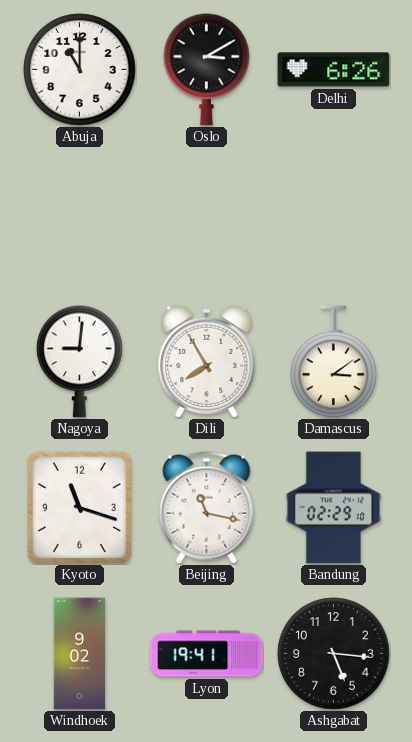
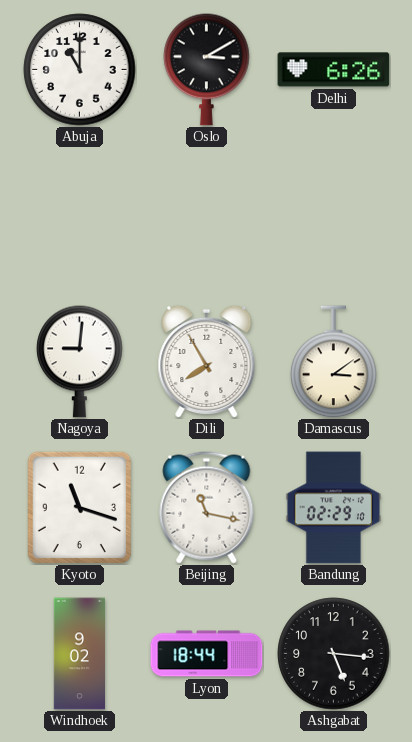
Lyon: 19:41 -> 18:44 (207, 654)
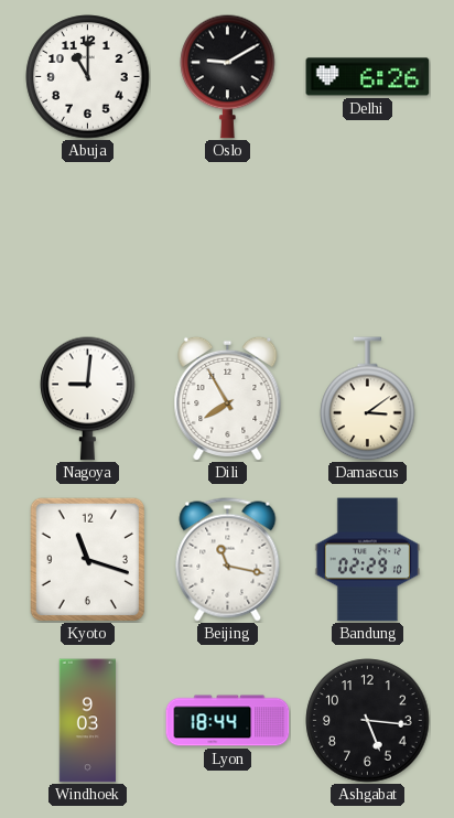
Oslo: 3:10 -> 9:10 (228, 76)
Windhoek: 9:02 -> 9:03 (88, 721)
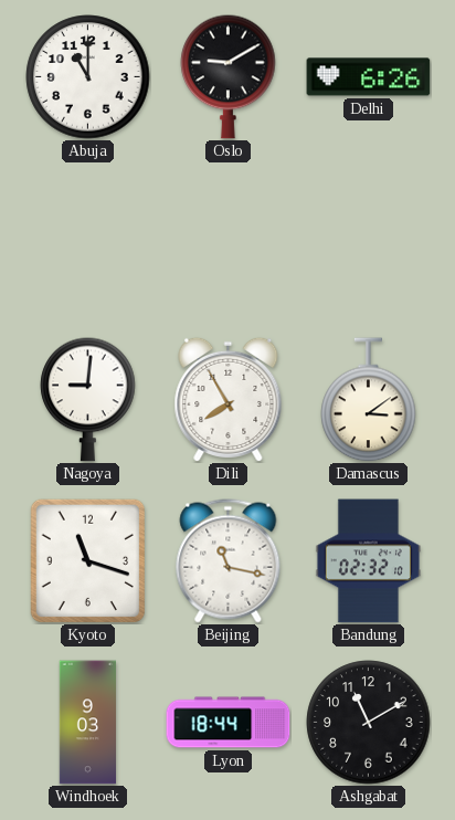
Bandung: 02:29 -> 02:32 (368, 561)
Ashgabat: 5:16 -> 11:10 (369, 723)
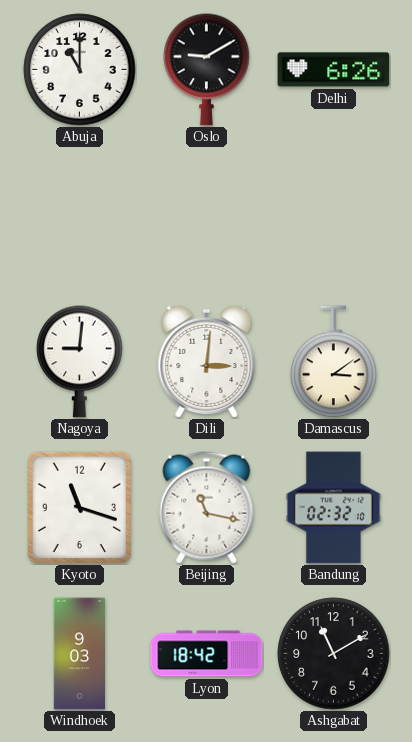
Dili: 7:55 -> 3:01 (207, 361)
Lyon: 18:44 -> 18:42 (207, 654)
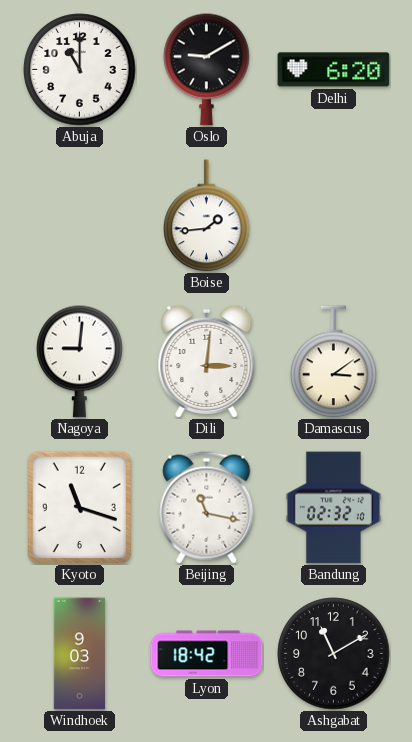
Delhi: 6:26 -> 6:20 (334, 70)
Boise: none -> 1:44 (207, 216)
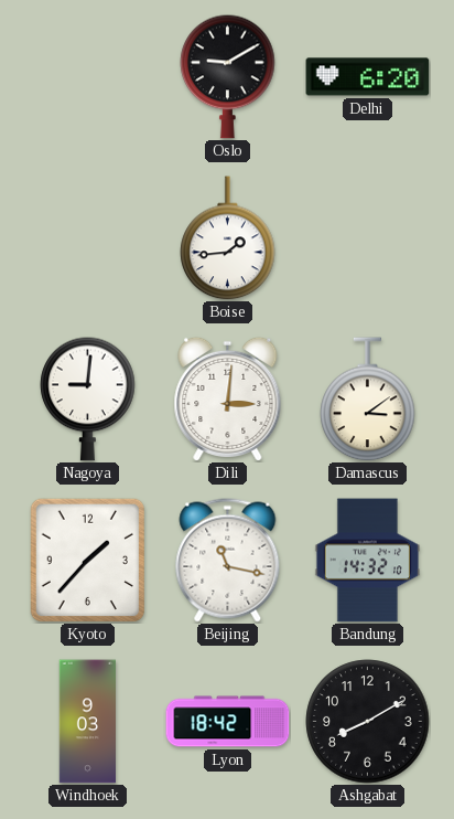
Abuja: 11:00 -> none (80, 70)
Kyoto: 11:18 -> 1:37 (87, 560)
Bandung: 02:32 -> 14:32 (367, 561)
Ashgabat: 11:10 -> 8:10 (368, 722)
